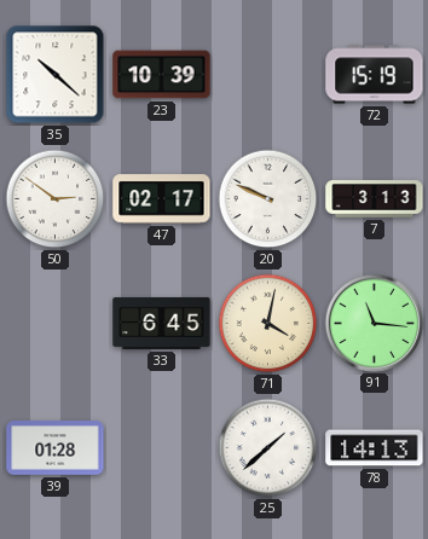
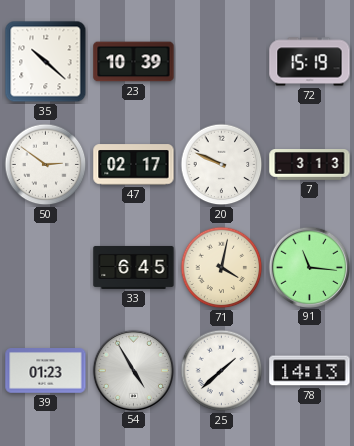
39: 01:28 -> 01:23 (46, 371)
54: none -> 4:55 (133, 370)
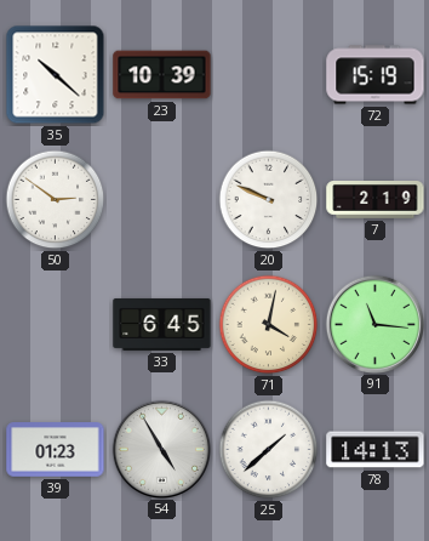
47: 02:17 -> none (134, 165)
7: 3:13 -> 2:19 (376, 200)
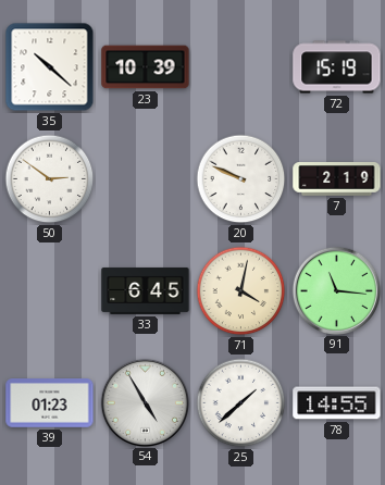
78: 14:13 -> 14:55 (337, 403)
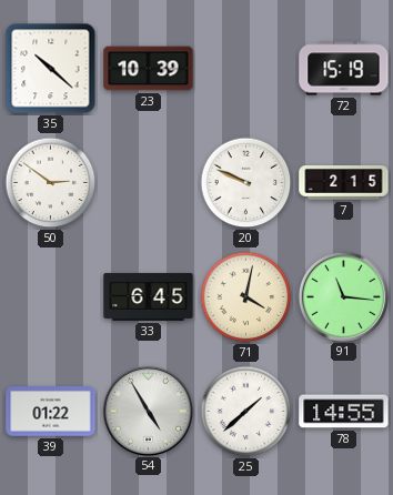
7: 2:19 -> 2:15 (344, 183)
39: 01:23 -> 01:22 (51, 412)
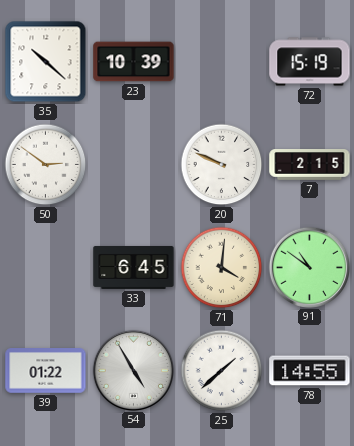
71: 4:02 -> 4:01 (222, 268)
91: 11:16 -> 10:51 (309, 267)
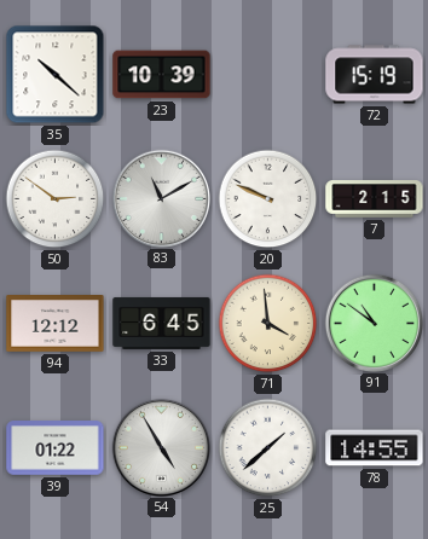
83: none -> 11:10 (161, 198)
94: none -> 12:12 (56, 324)
71: 4:01 -> 3:59 (268, 324)
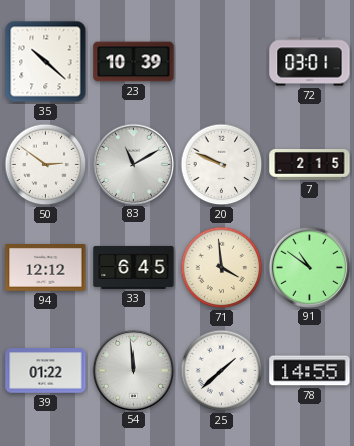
72: 15:19 -> 03:01 (310, 62)
54: 4:55 -> 11:59 (133, 370)
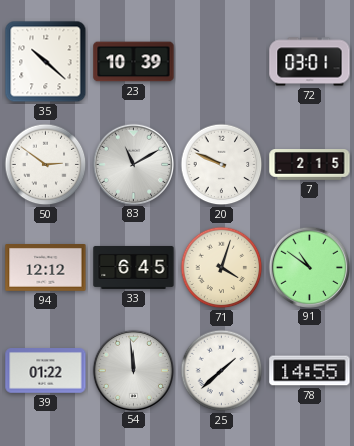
71: 3:59 -> 4:03 (222, 268)
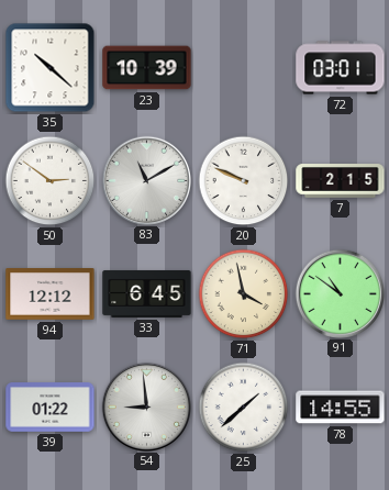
71: 4:03 -> 3:58 (244, 294)
54: 11:59 -> 8:59 (146, 407)
